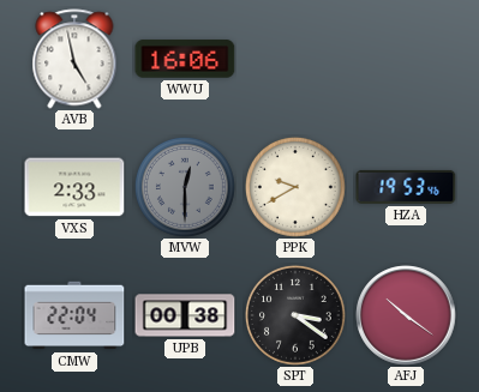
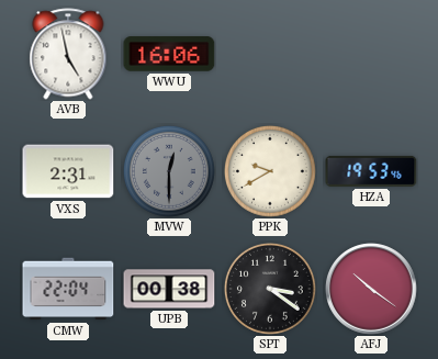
VXS: 2:33 -> 2:31 (68, 171)
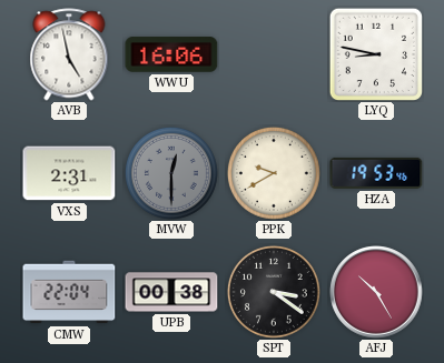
LYQ: none -> 8:47 (375, 53)
AFJ: 10:21 -> 10:25 (376, 292)
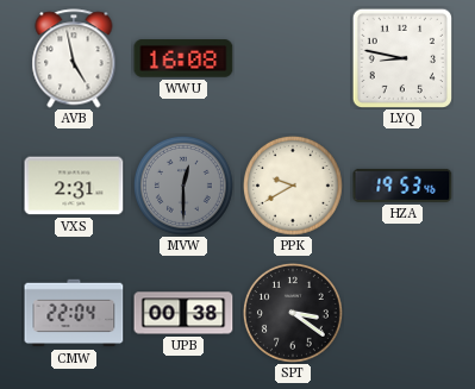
WWU: 16:06 -> 16:08 (183, 58)
AFJ: 10:25 -> none (376, 292)
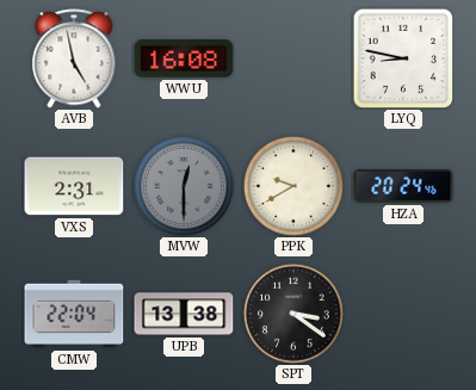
HZA: 19:53 -> 20:24 (403, 186)
UPB: 00:38 -> 13:38 (184, 314)
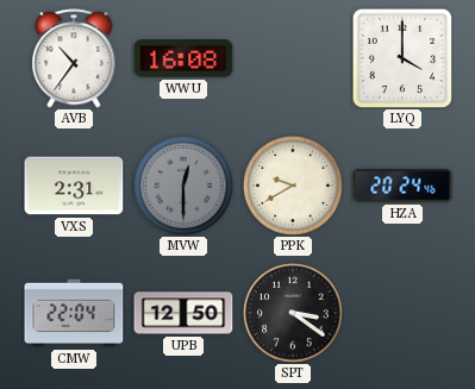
AVB: 4:58 -> 10:36 (74, 58)
LYQ: 8:47 -> 4:00 (401, 57)
UPB: 13:38 -> 12:50 (183, 313)
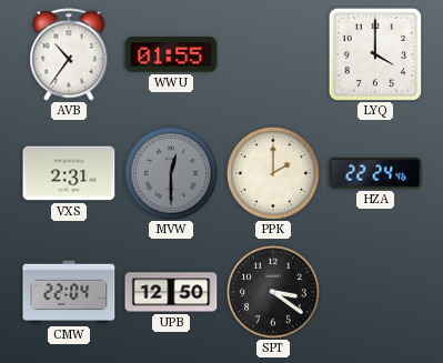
WWU: 16:08 -> 01:55 (171, 54)
PPK: 9:40 -> 2:00 (273, 173)
HZA: 20:24 -> 22:24 (375, 173)
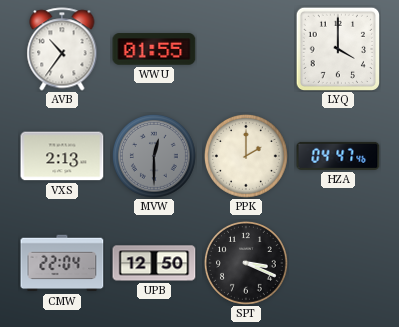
VXS: 2:31 -> 2:13 (62, 156)
HZA: 22:24 -> 04:47 (338, 156)
SPT: 3:21 -> 3:19 (246, 263)
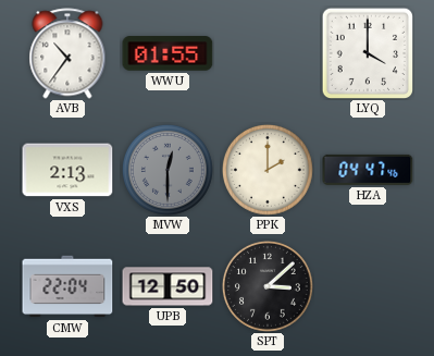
SPT: 3:19 -> 3:08 (268, 286)
